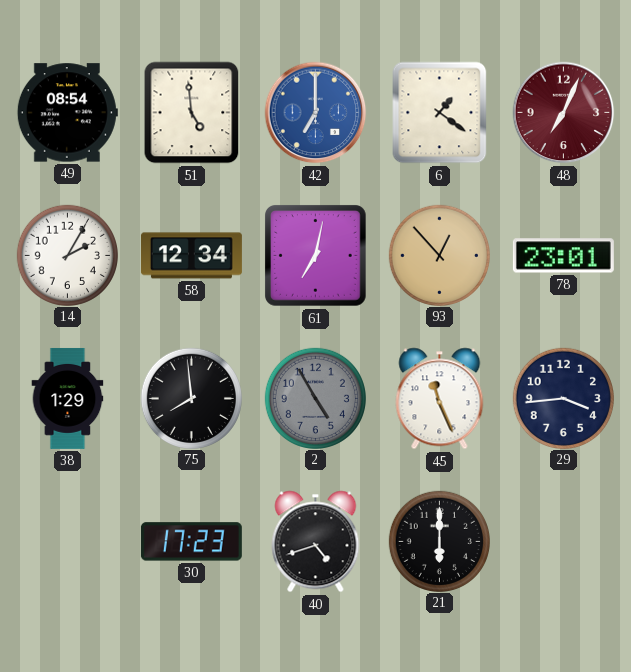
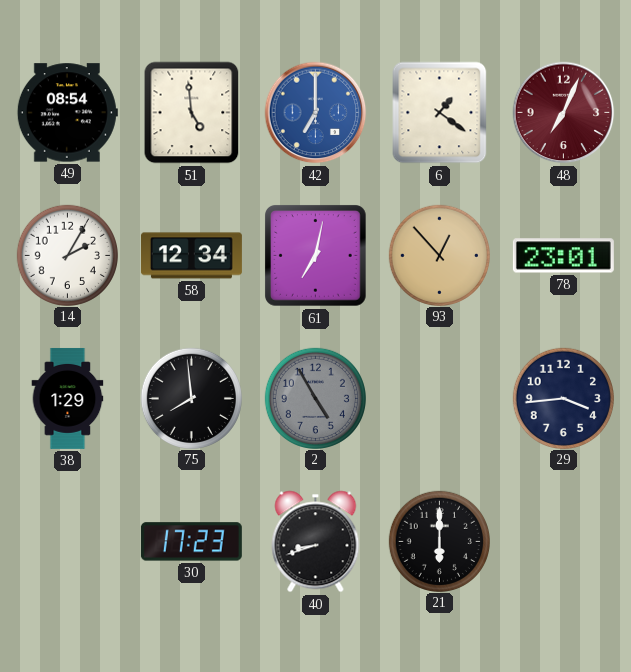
45: 11:26 -> none (440, 399)
40: 4:42 -> 8:42 (316, 542)
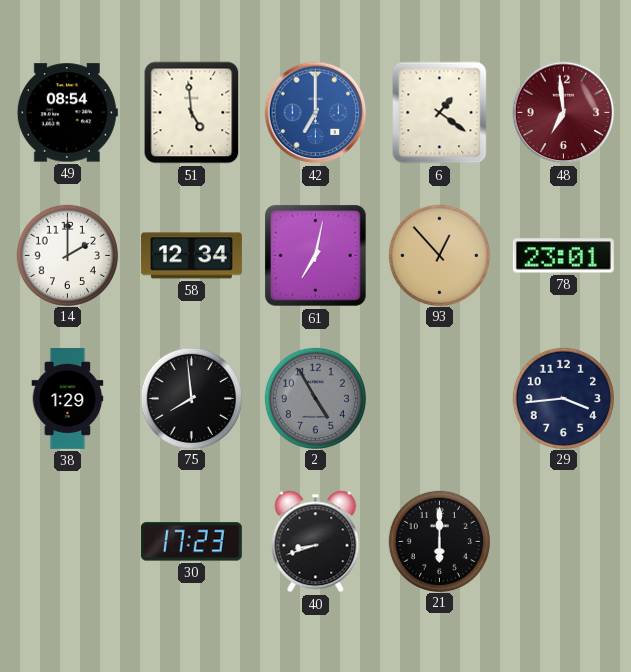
48: 7:04 -> 6:59 (564, 113)
14: 2:05 -> 2:00 (67, 255)
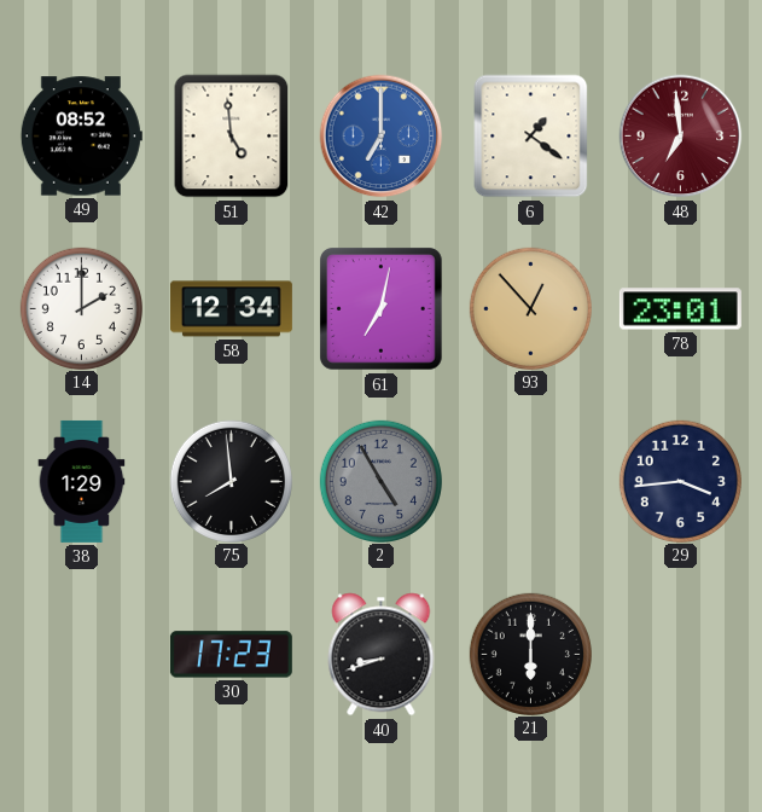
49: 08:54 -> 08:52 (81, 137)
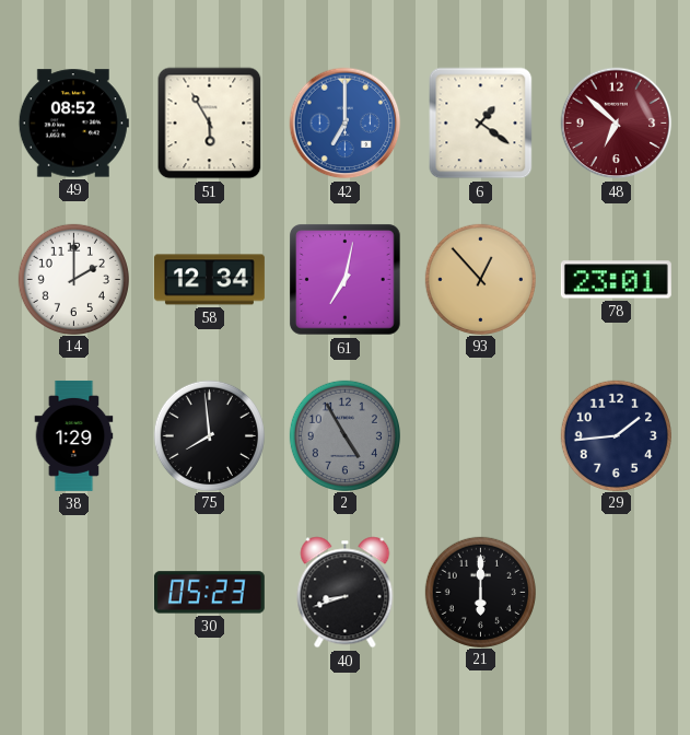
51: 4:59 -> 5:55 (210, 124)
48: 6:59 -> 6:52 (617, 124)
29: 3:44 -> 1:44 (616, 435)
30: 17:23 -> 05:23 (209, 593)
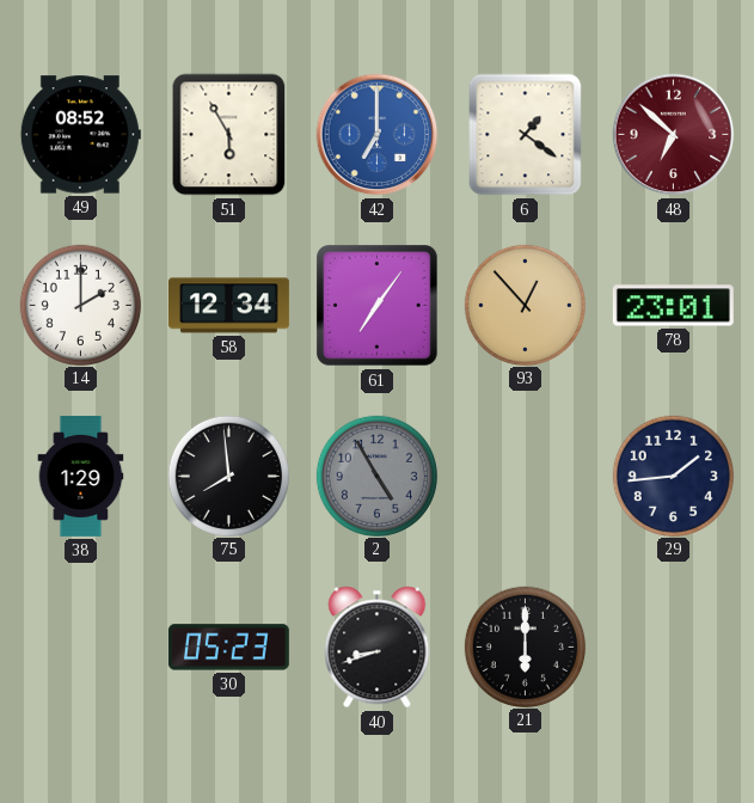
61: 7:02 -> 7:06 (378, 306)
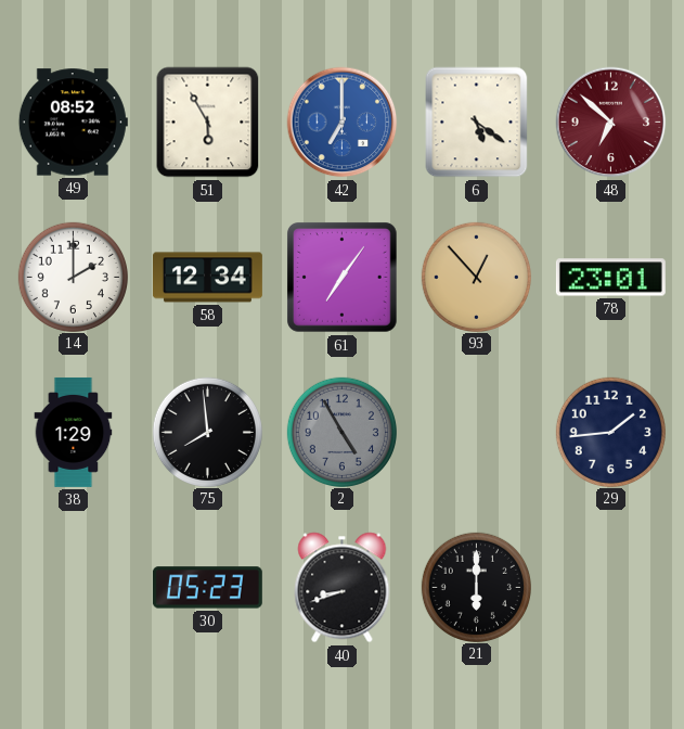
6: 1:21 -> 5:21 (477, 123)
